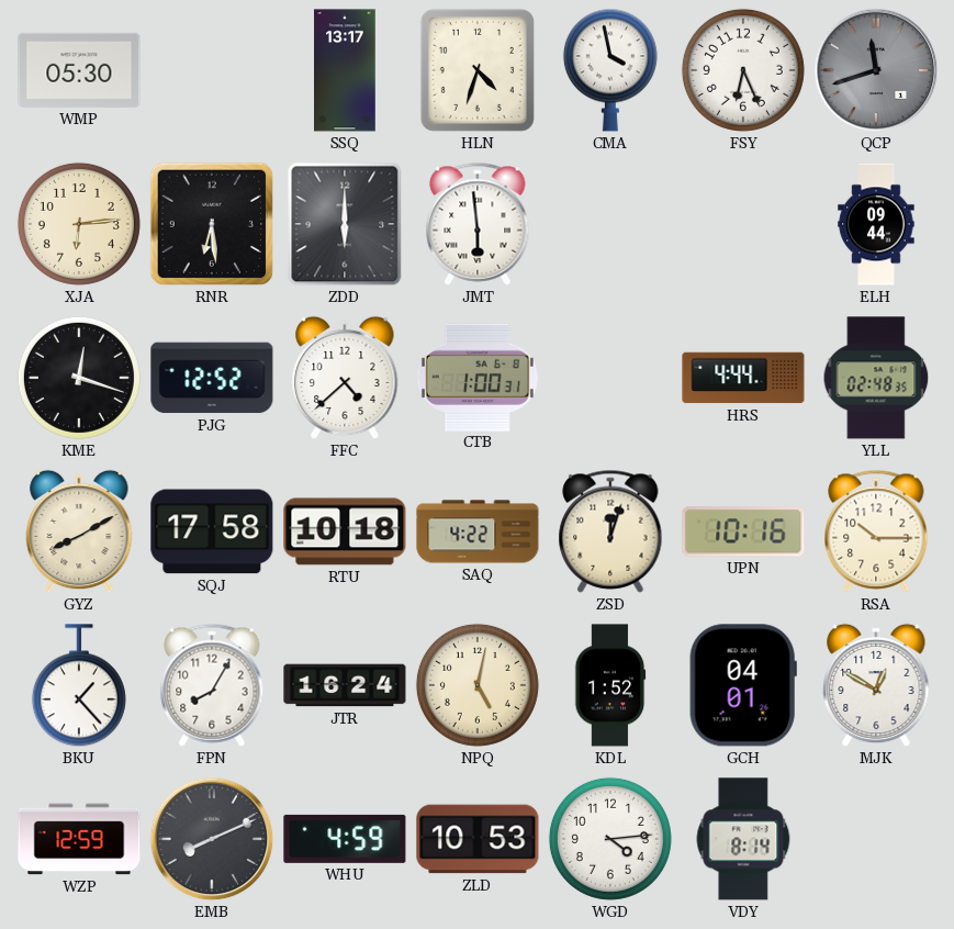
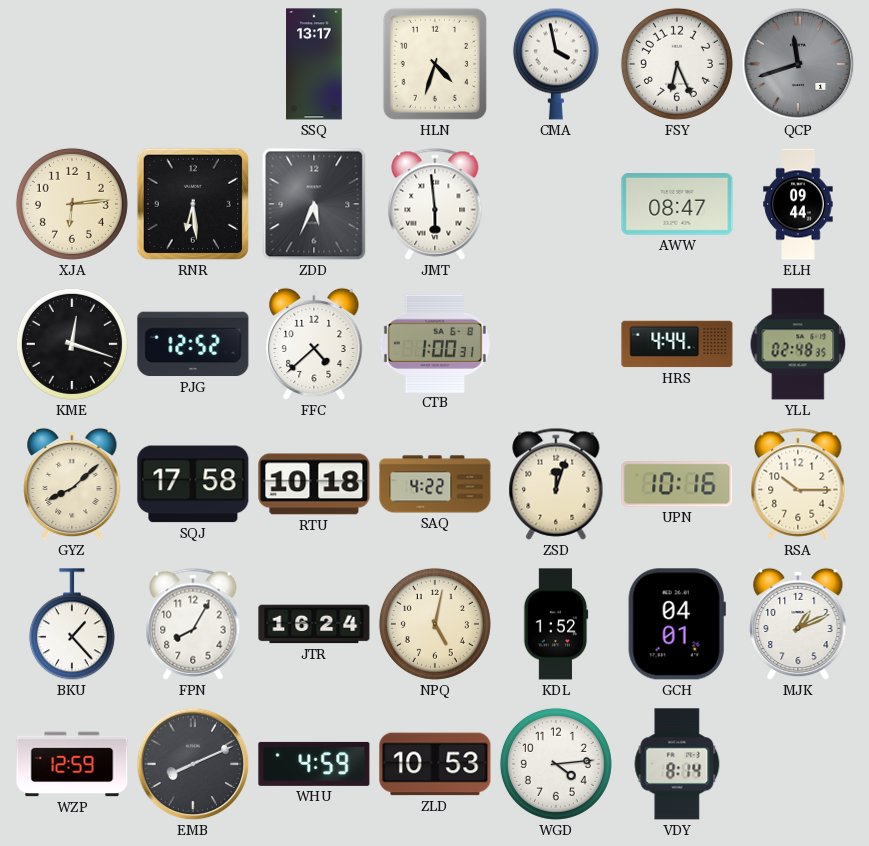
WMP: 05:30 -> none (79, 70)
ZDD: 6:00 -> 5:34 (314, 204)
AWW: none -> 08:47 (677, 205)
GYZ: 8:10 -> 8:08 (72, 484)
MJK: 12:50 -> 1:11 (798, 624)
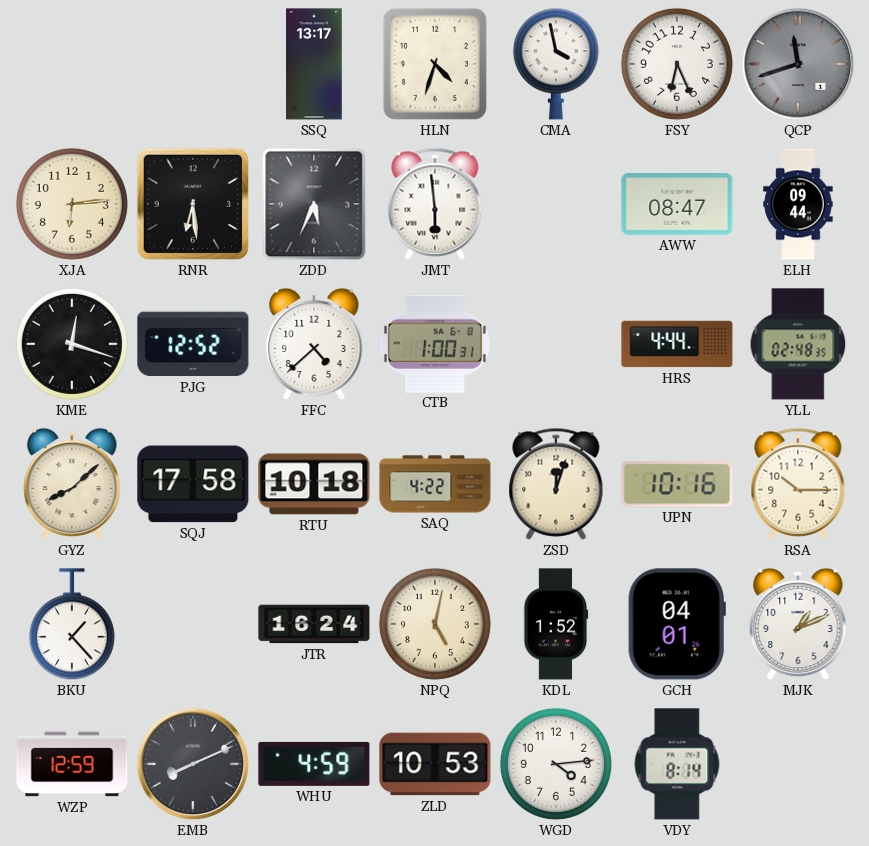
FPN: 8:05 -> none (193, 624)
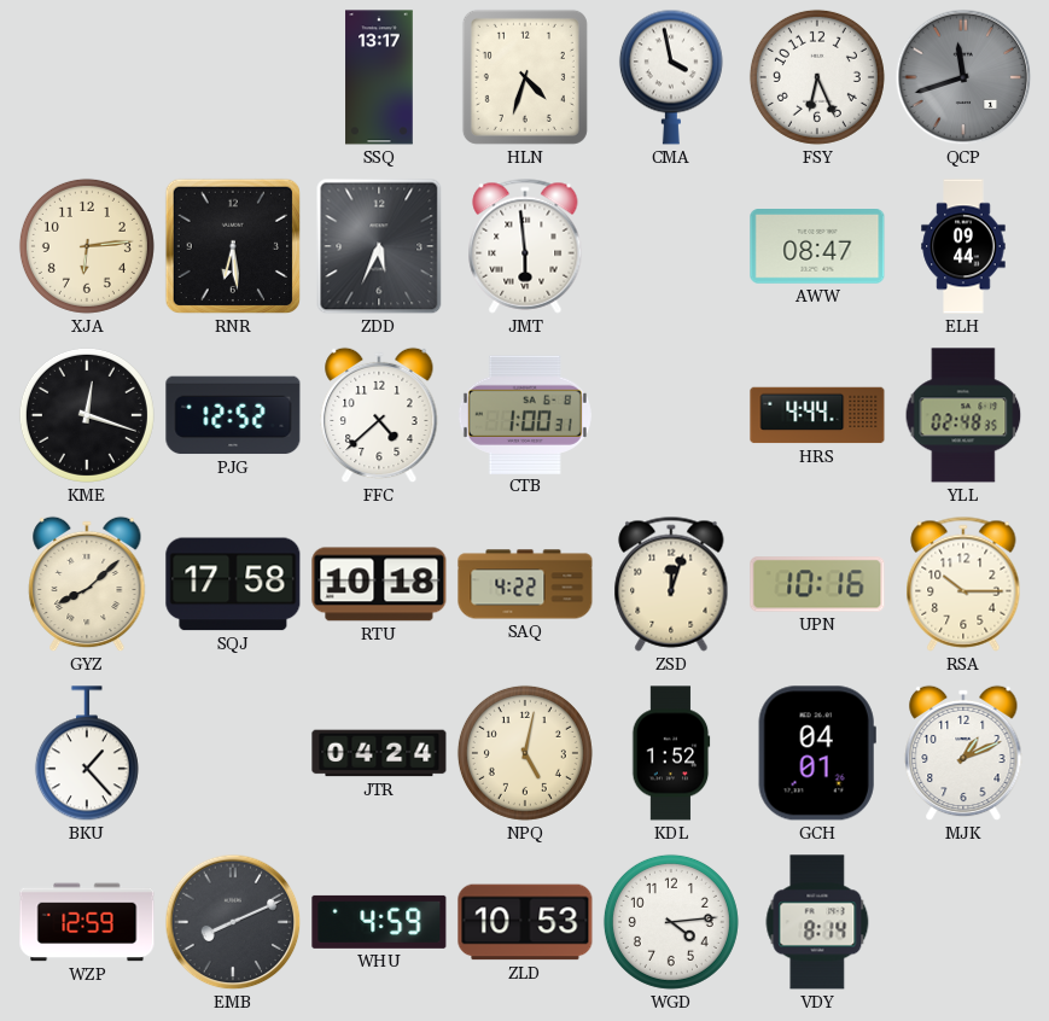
JTR: 16:24 -> 04:24 (379, 753)
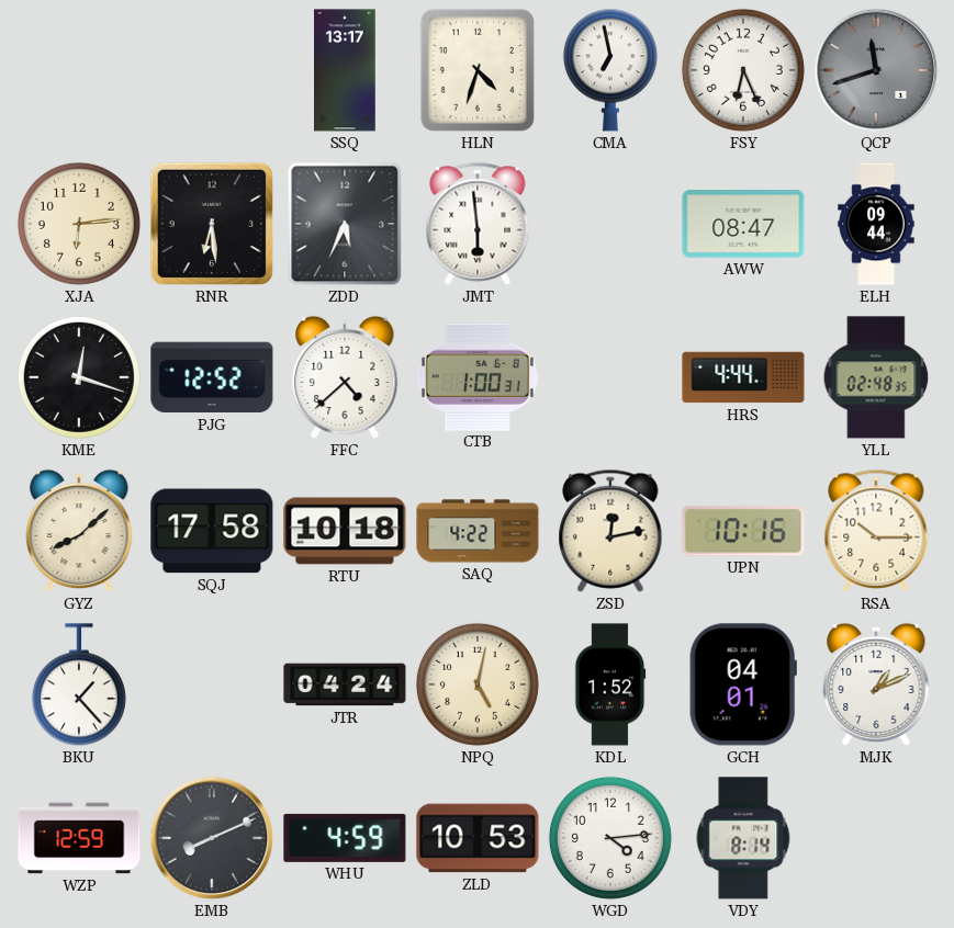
CMA: 3:58 -> 6:58 (610, 70)
ZSD: 12:03 -> 12:13 (610, 531)
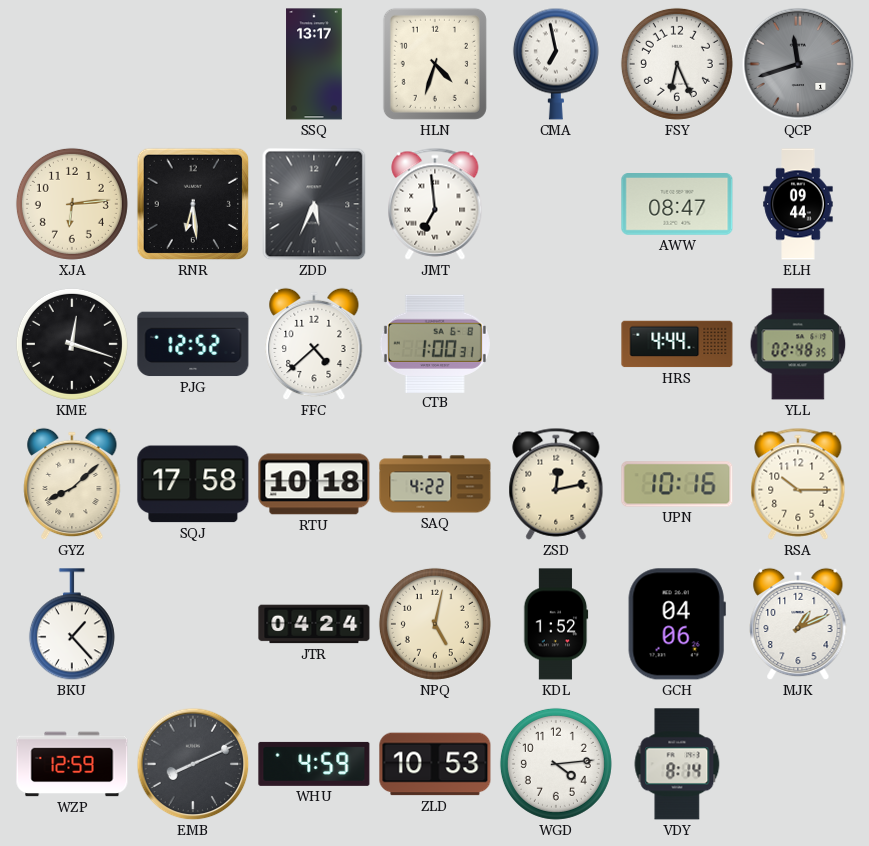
JMT: 5:59 -> 6:59 (435, 204)
GCH: 04:01 -> 04:06 (677, 624)
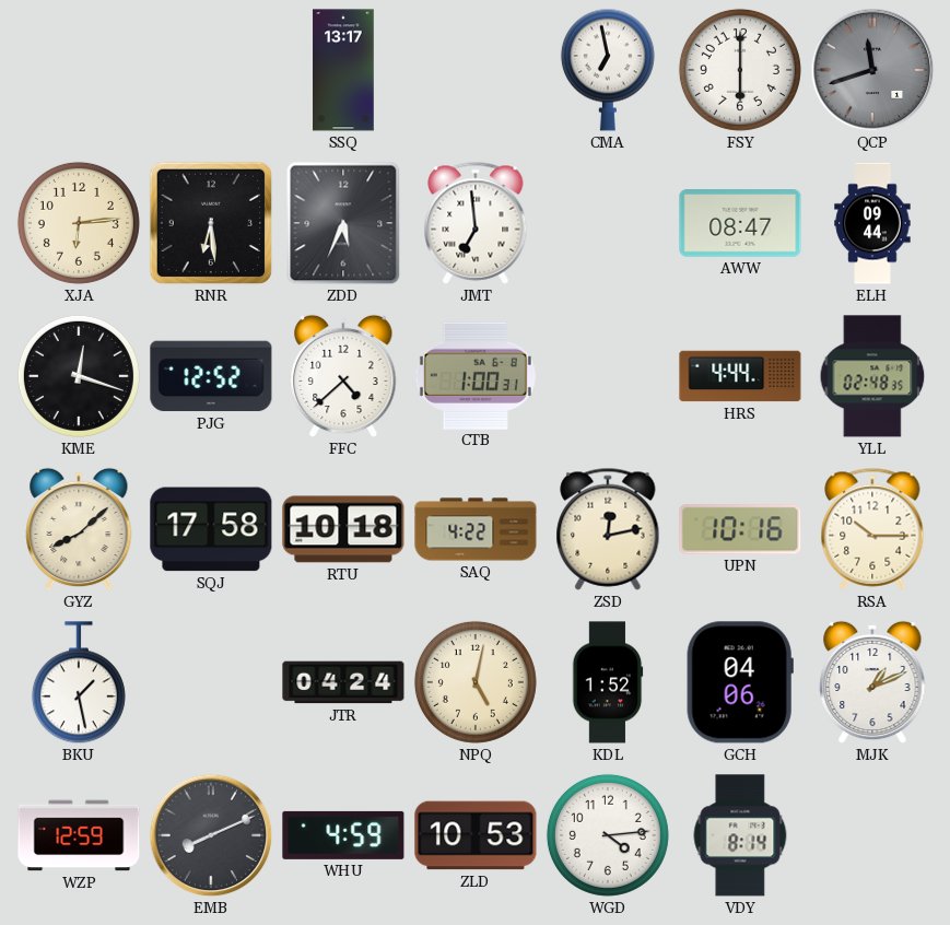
HLN: 4:33 -> none (435, 64)
FSY: 6:26 -> 6:00 (740, 70)
BKU: 1:23 -> 1:28 (79, 683)
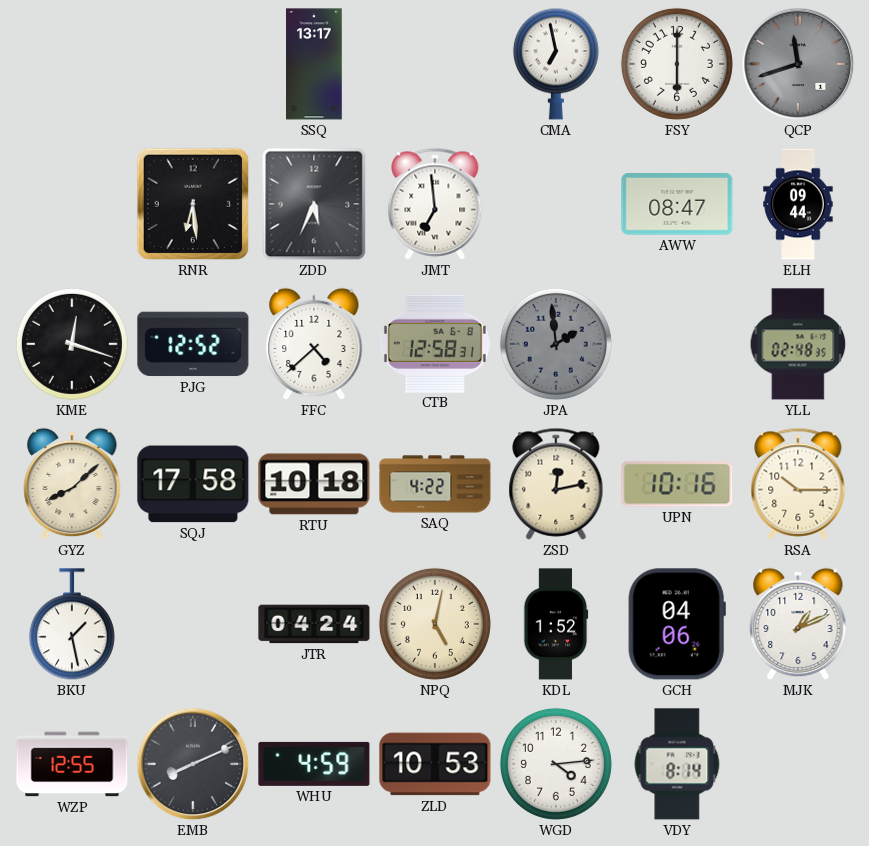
XJA: 6:14 -> none (79, 223)
CTB: 1:00 -> 12:58 (435, 343)
JPA: none -> 1:59 (556, 344)
HRS: 4:44 -> none (740, 376)
WZP: 12:59 -> 12:55 (72, 764)
